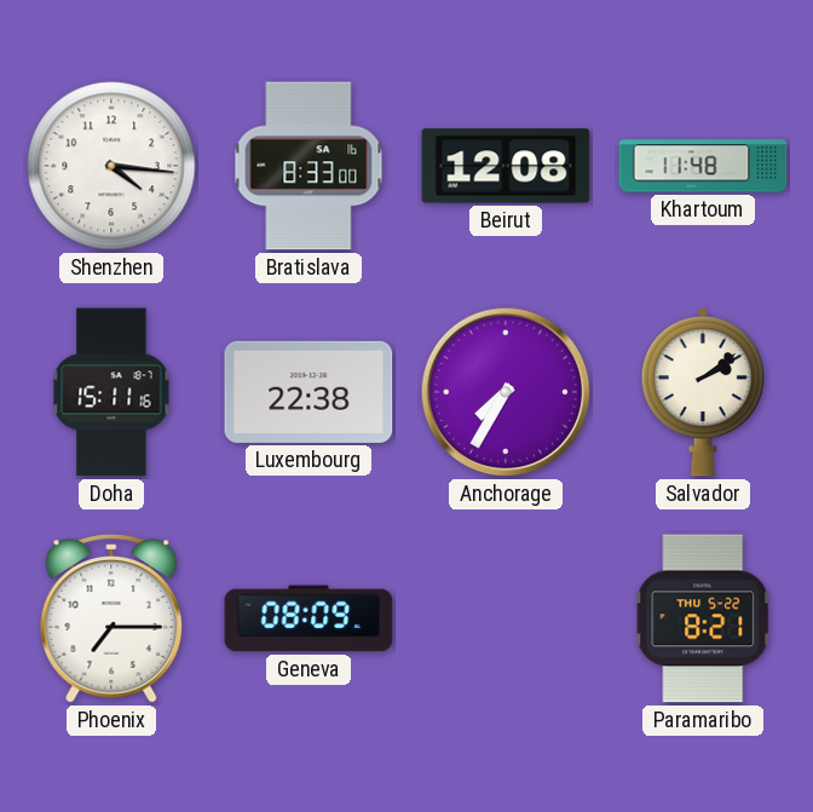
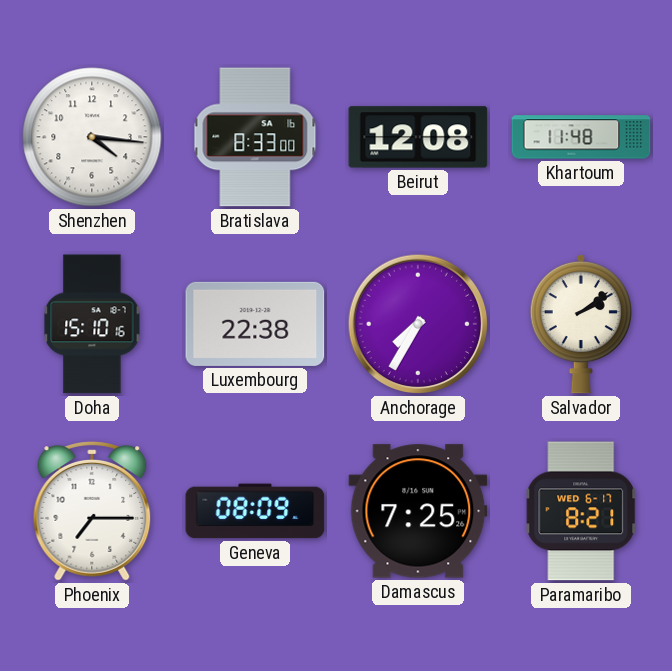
Doha: 15:11 -> 15:10 (92, 324)
Damascus: none -> 7:25 (418, 511)
Paramaribo date: THU 5-22 -> WED 6-17 (581, 511)
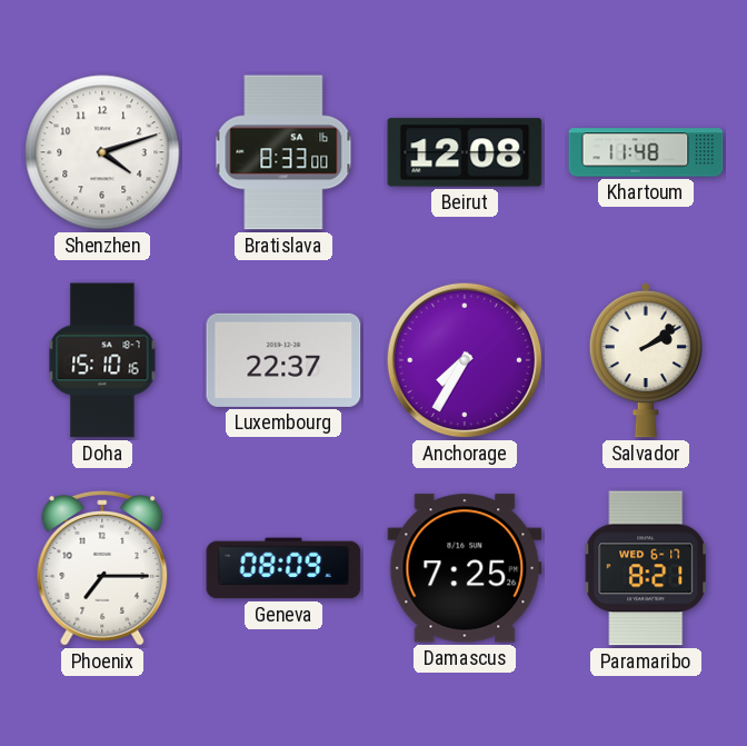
Shenzhen: 4:16 -> 4:12 (102, 152)
Luxembourg: 22:38 -> 22:37 (283, 360)
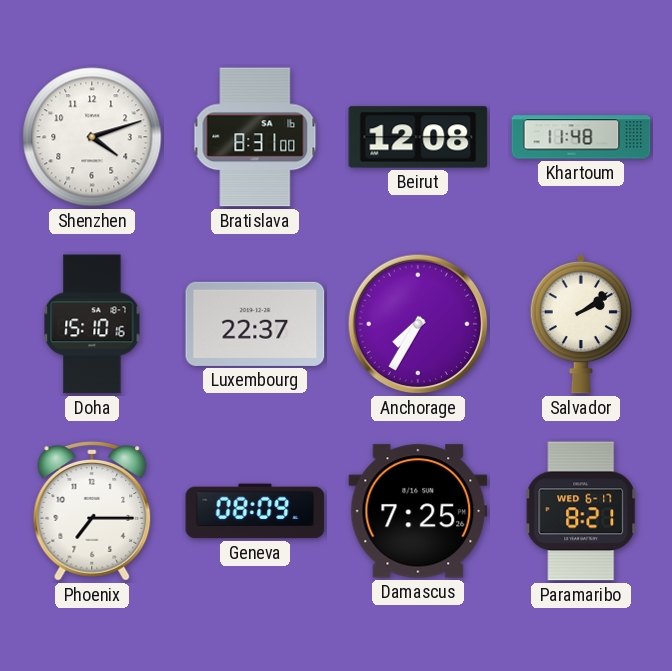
Bratislava: 8:33 -> 8:31 (255, 137)
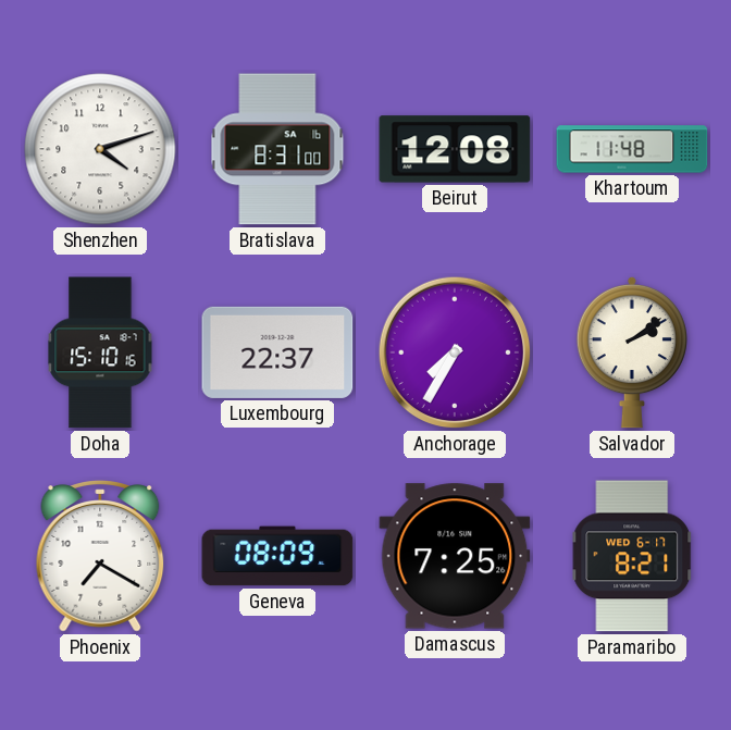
Phoenix: 7:15 -> 7:20 (100, 556)
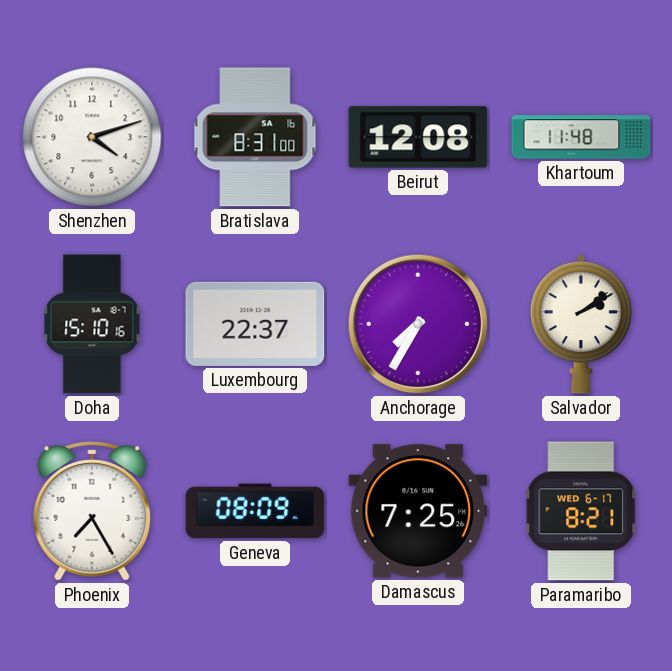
Phoenix: 7:20 -> 7:25 (92, 511)
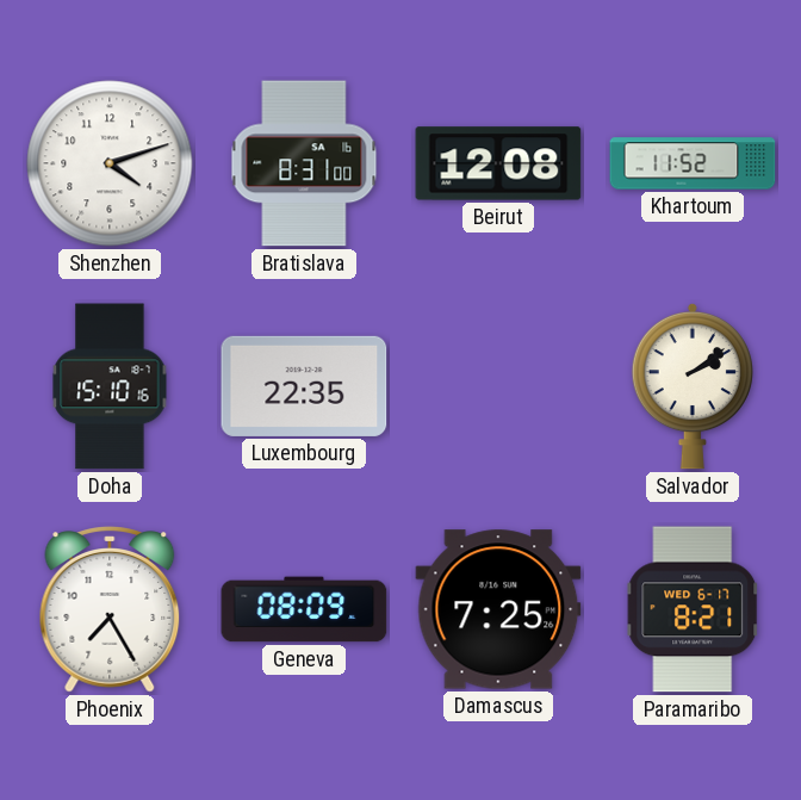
Khartoum: 11:48 -> 11:52 (693, 163)
Luxembourg: 22:37 -> 22:35 (304, 386)
Anchorage: 7:35 -> none (418, 324)
